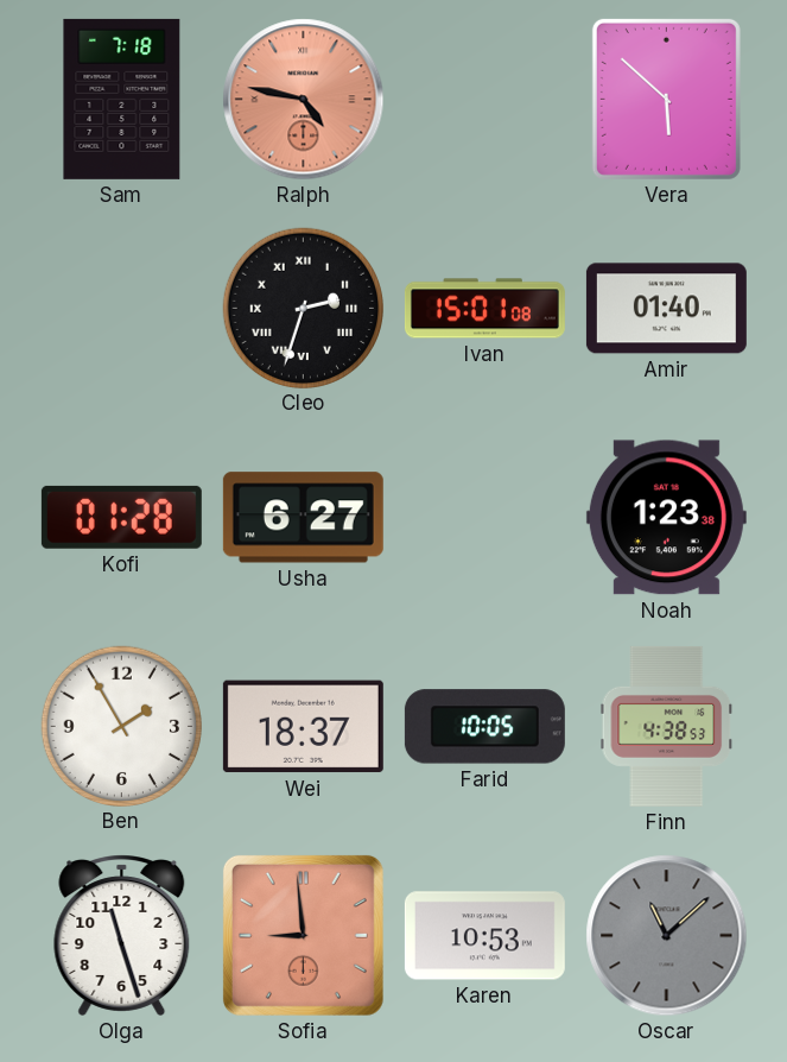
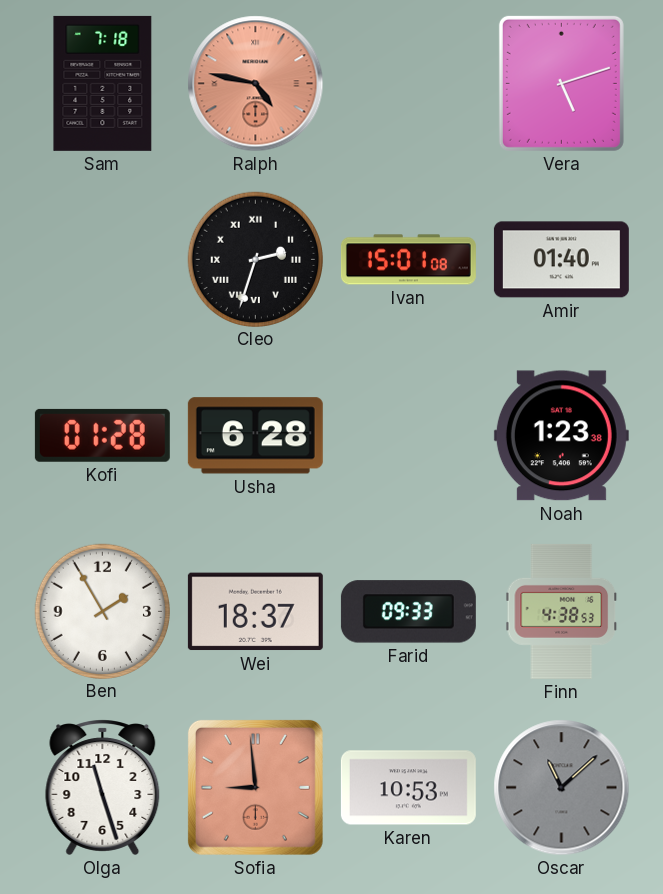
Vera: 5:52 -> 5:12 (561, 83)
Usha: 6:27 -> 6:28 (255, 436)
Farid: 10:05 -> 09:33 (408, 612)
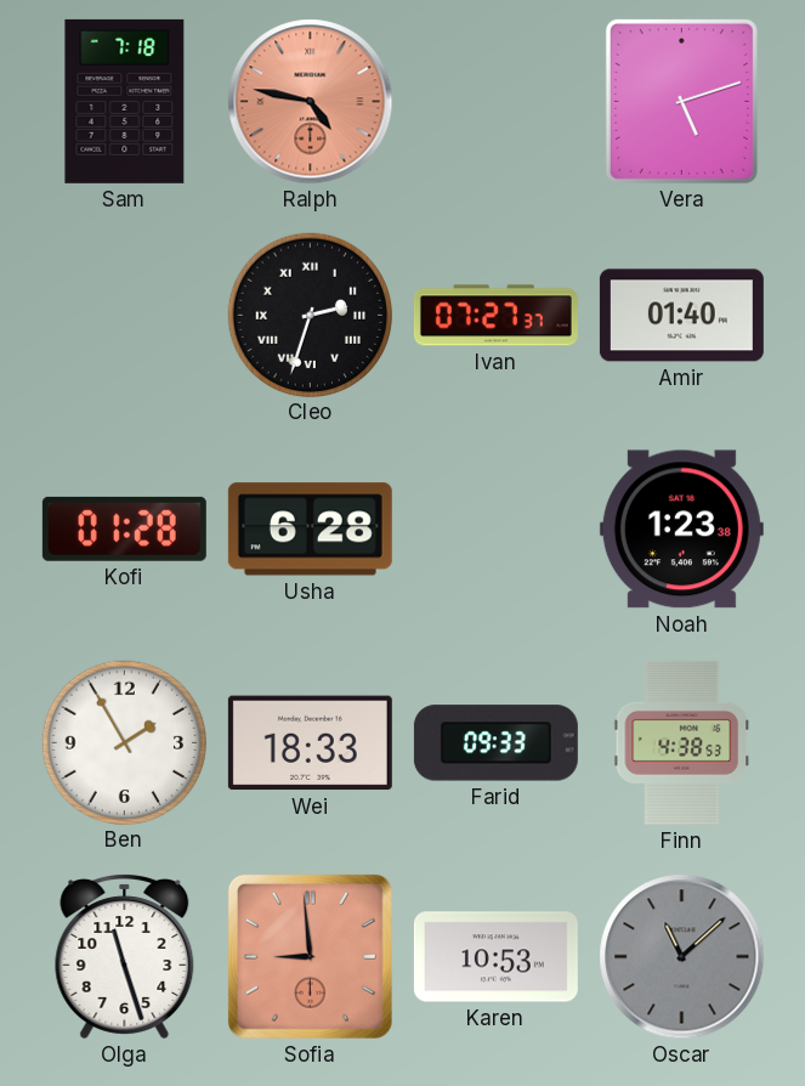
Ivan: 15:01 -> 07:27 (495, 316)
Wei: 18:37 -> 18:33 (310, 743)
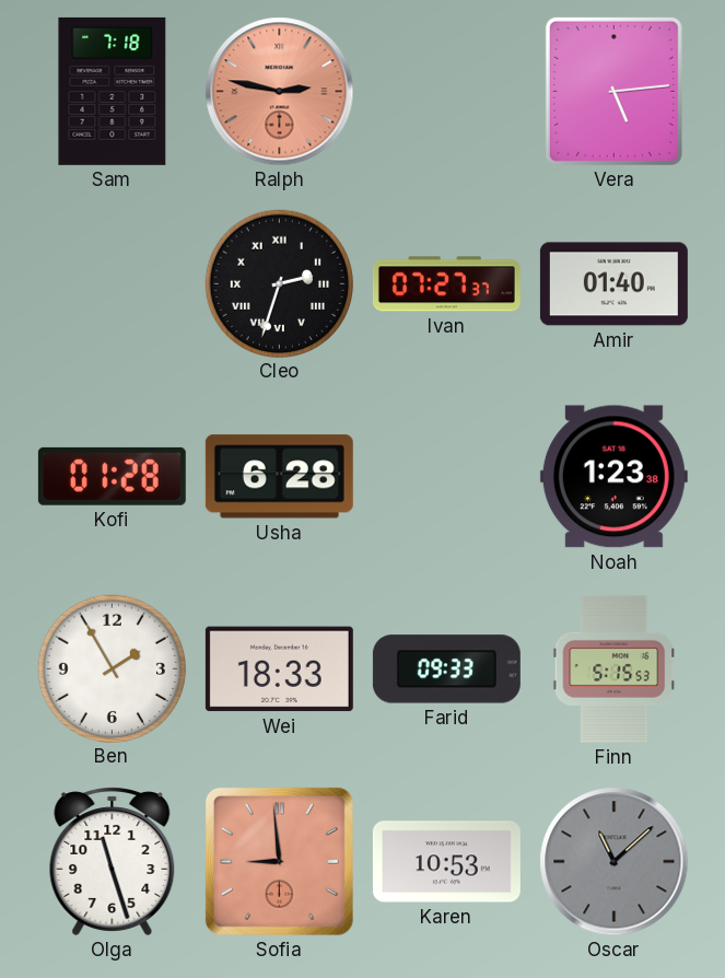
Ralph: 4:47 -> 2:47 (280, 92)
Vera: 5:12 -> 5:14 (613, 91)
Finn: 4:38 -> 5:15 (613, 668)
